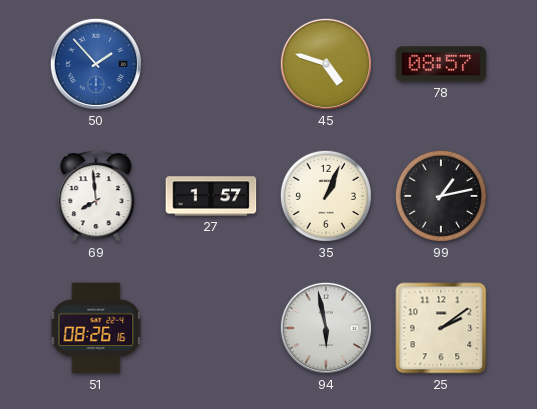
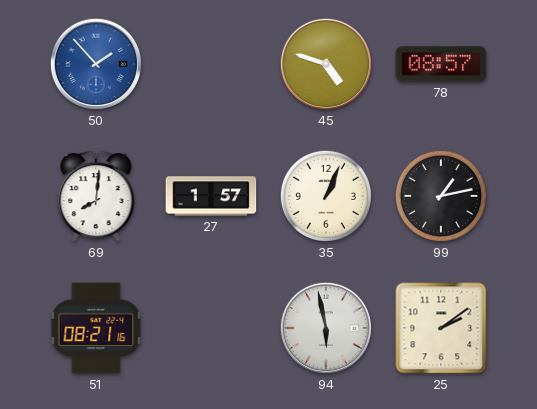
69: 7:59 -> 8:01 (96, 196)
51: 08:26 -> 08:21 (96, 328)
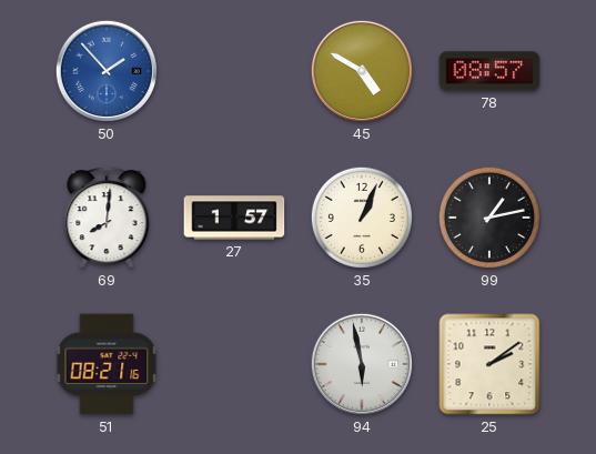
45: 4:48 -> 4:50 (362, 71)
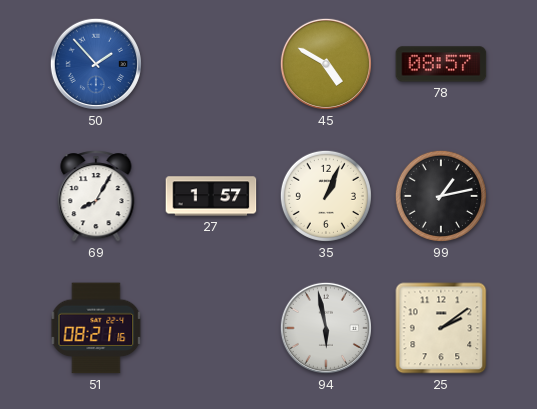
69: 8:01 -> 8:05 (96, 196)
